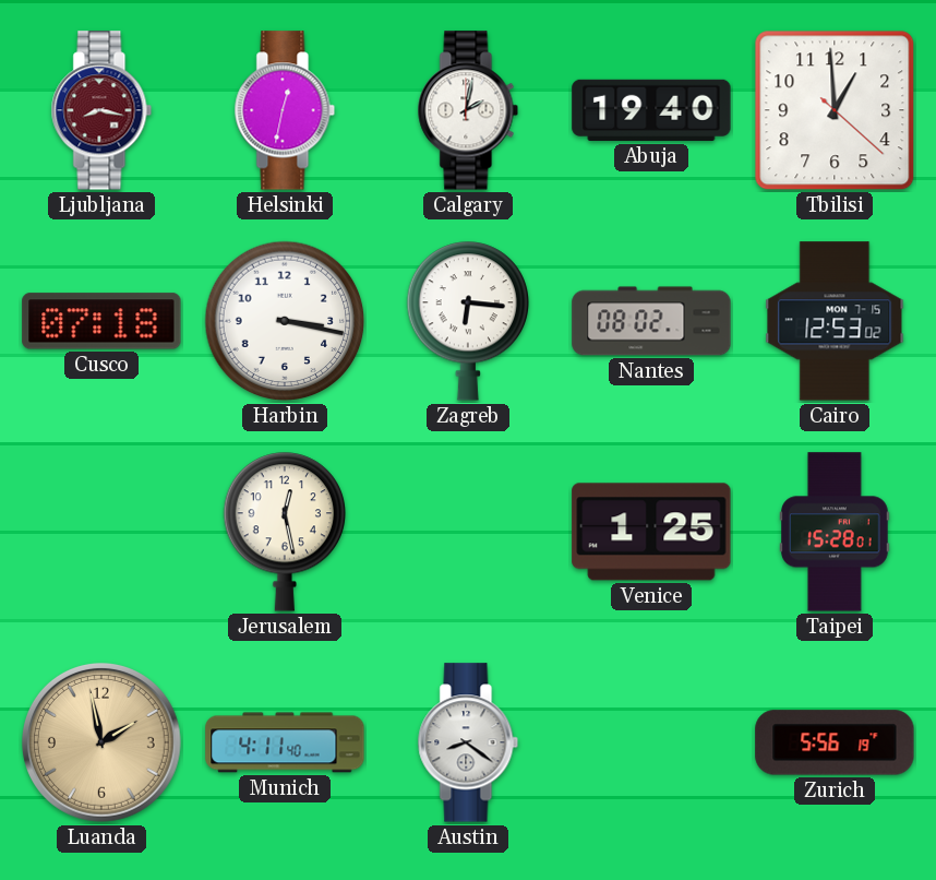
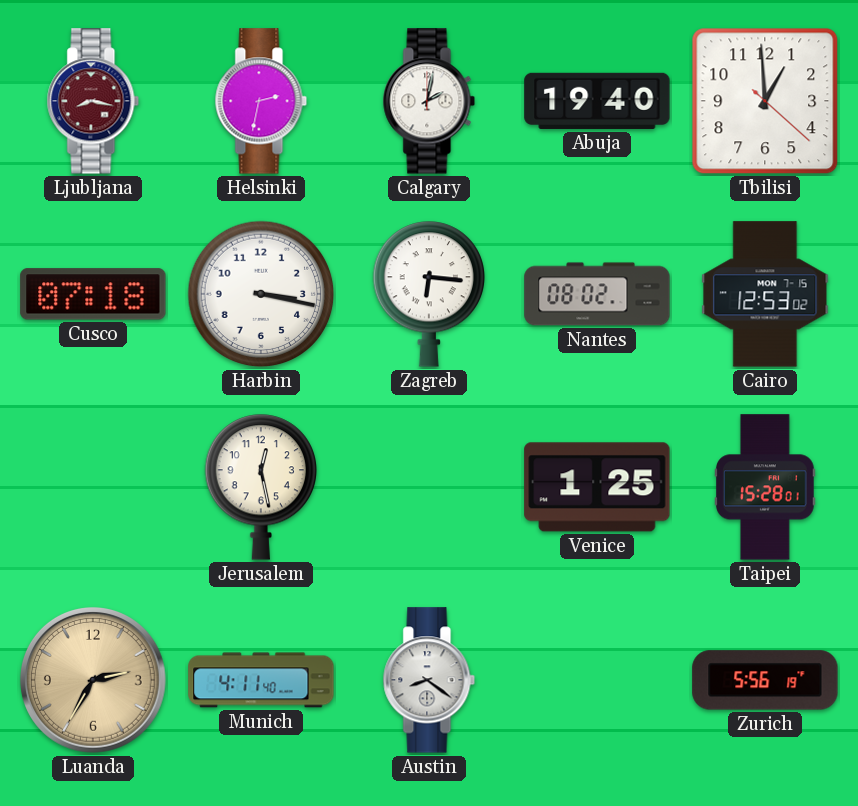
Helsinki: 12:32 -> 2:32 (261, 101)
Luanda: 1:58 -> 2:35 (93, 680)
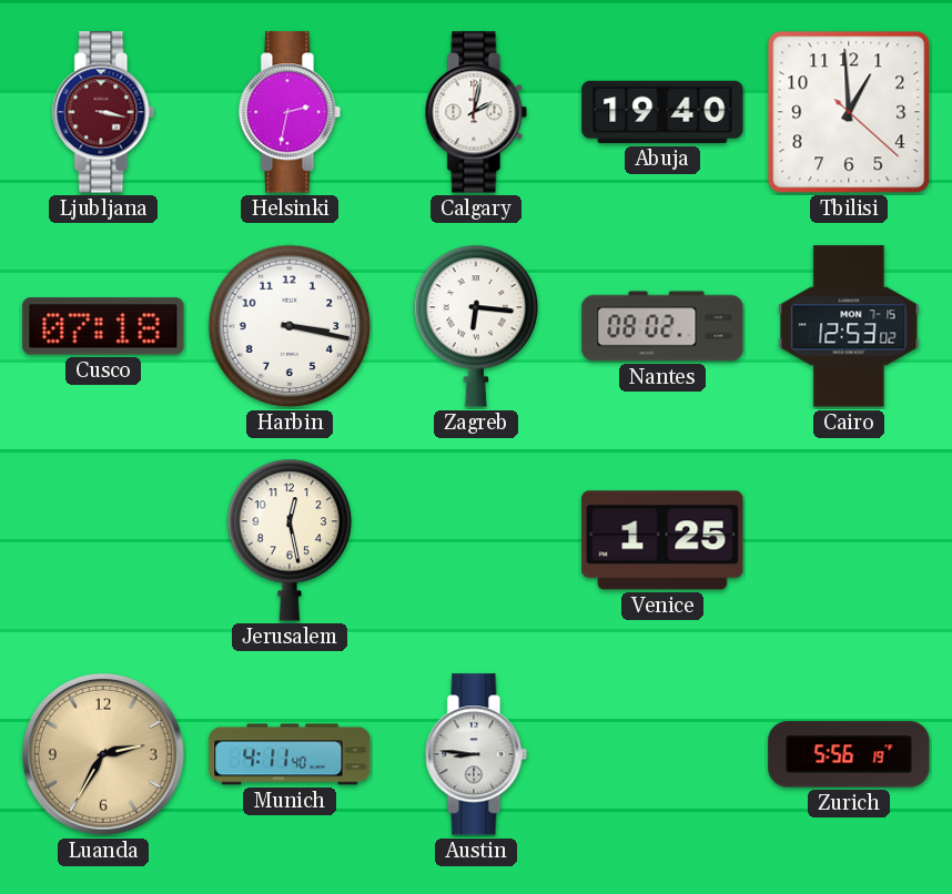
Ljubljana: 8:17 -> 3:17 (103, 112)
Taipei: 15:28 -> none (766, 487)
Austin: 8:21 -> 8:46 (476, 754)
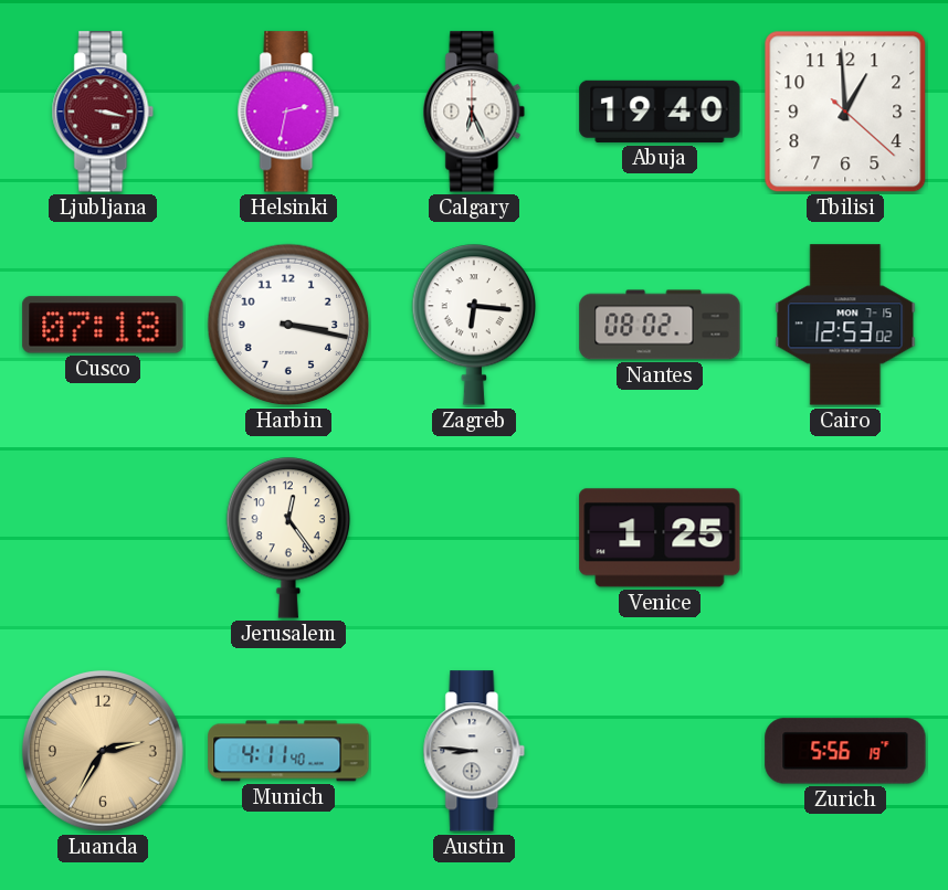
Calgary: 2:02 -> 6:26 (474, 112)
Jerusalem: 12:28 -> 12:24 (287, 538)
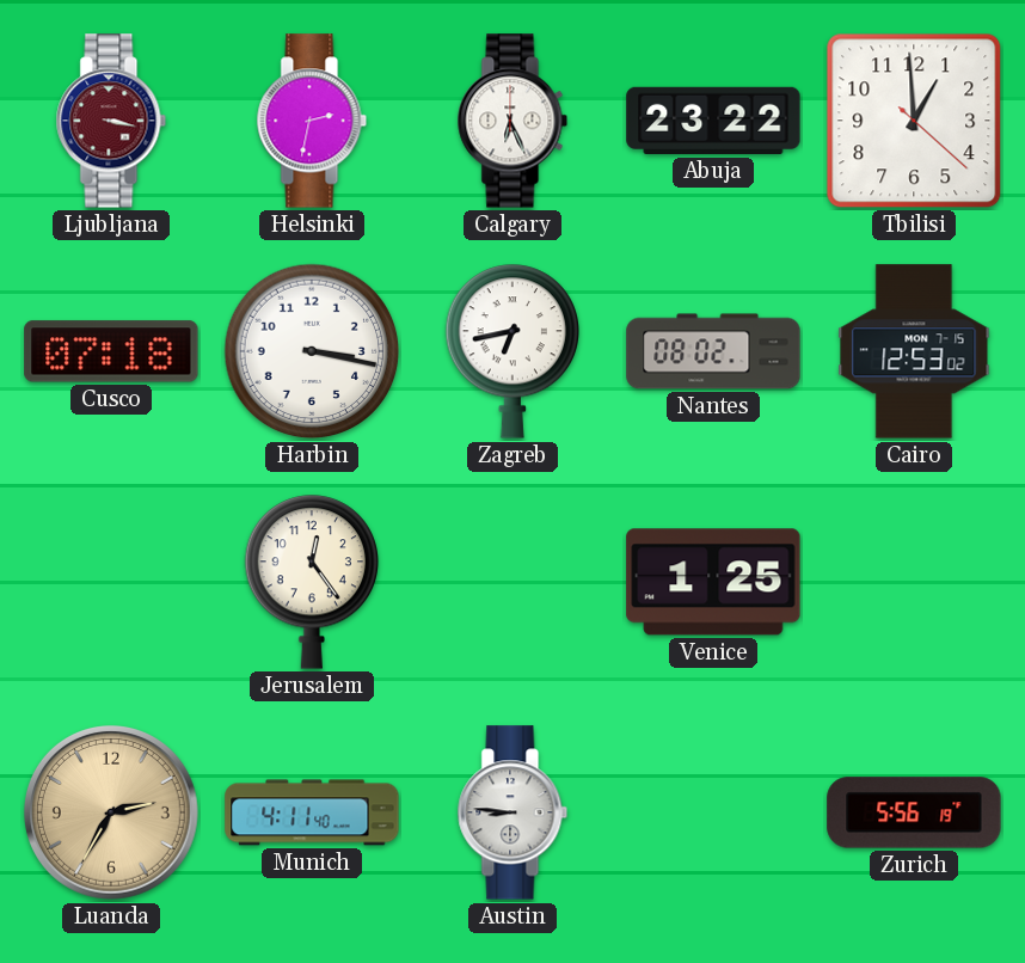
Abuja: 19:40 -> 23:22 (713, 121)
Zagreb: 6:16 -> 6:43 (511, 351)
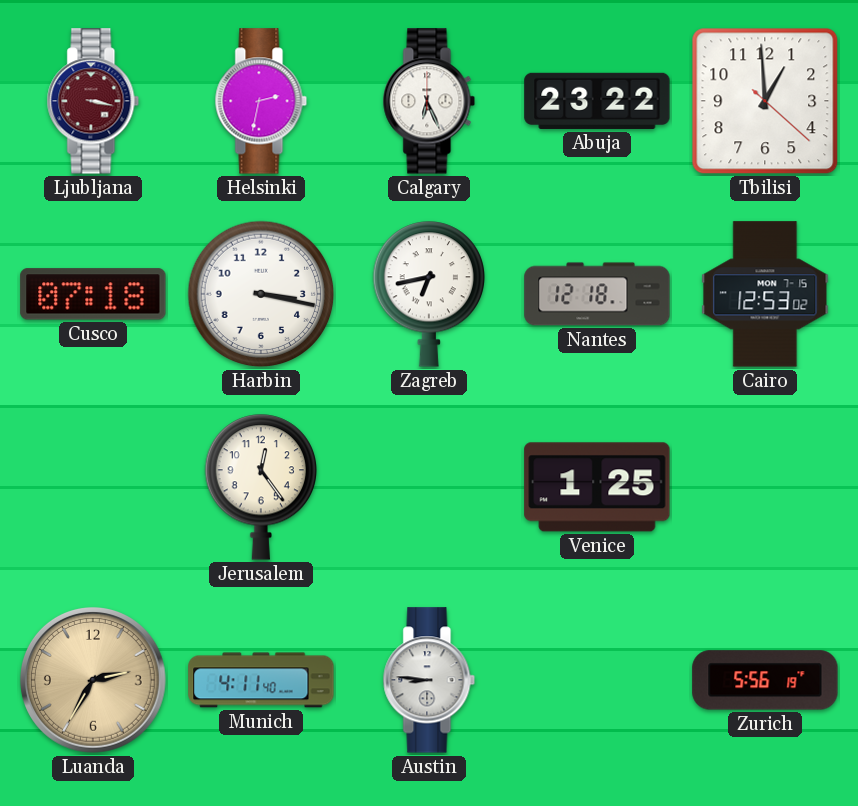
Nantes: 08:02 -> 12:18 (597, 294)
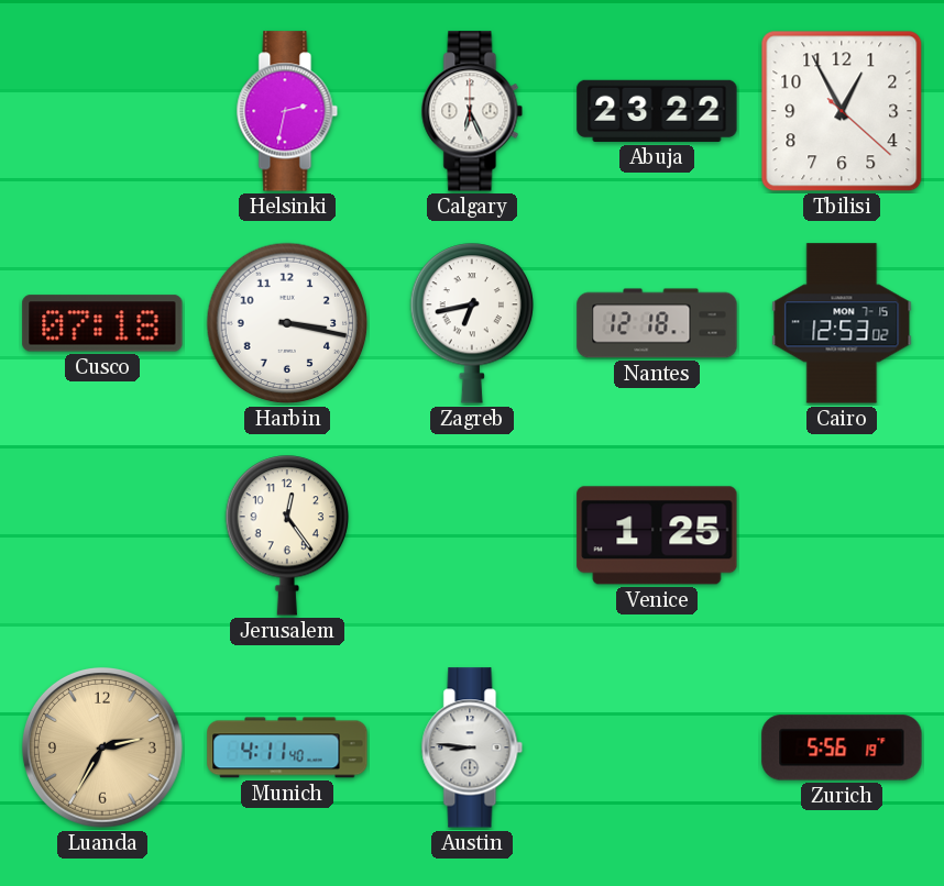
Ljubljana: 3:17 -> none (93, 101)
Tbilisi: 12:59 -> 12:55 (842, 111)
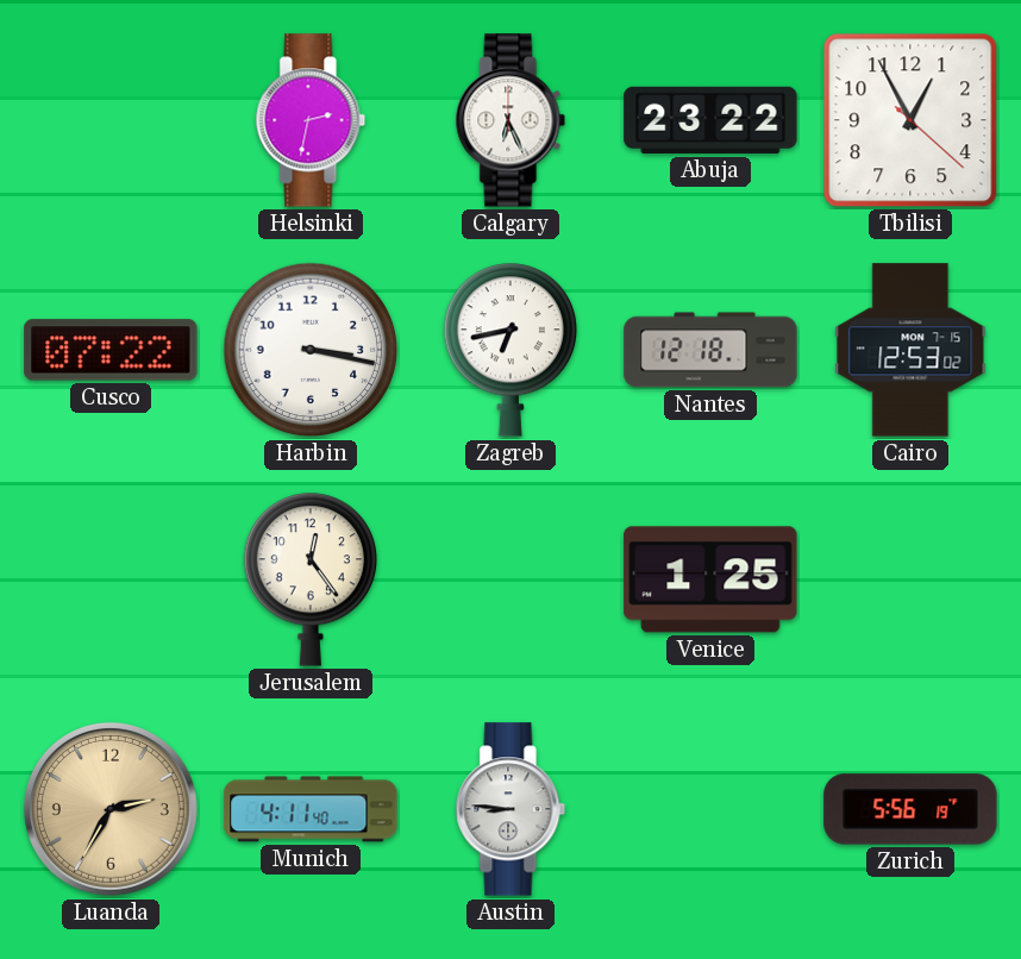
Cusco: 07:18 -> 07:22 (111, 350)
